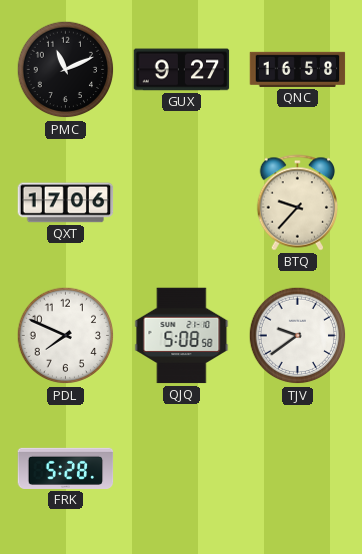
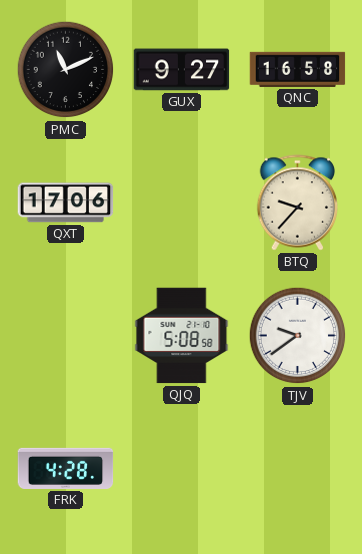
PDL: 7:49 -> none (66, 336)
FRK: 5:28 -> 4:28 (66, 468)
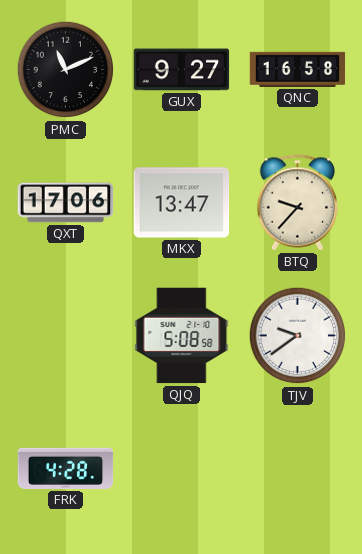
MKX: none -> 13:47 (182, 203)
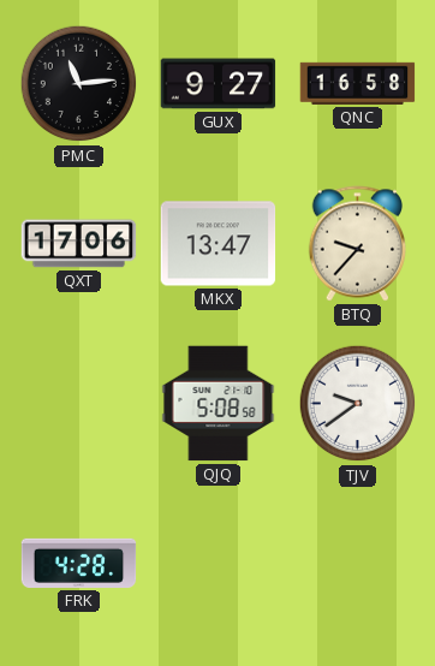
PMC: 11:11 -> 11:14 (79, 84)
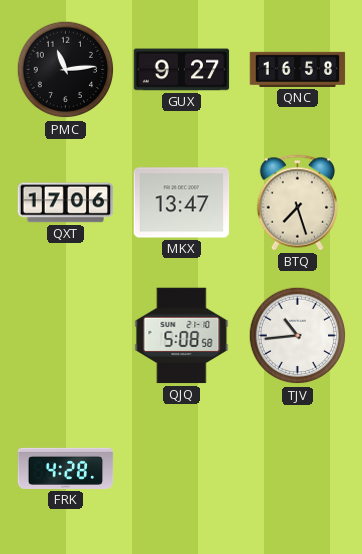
BTQ: 9:37 -> 7:27 (298, 203)
TJV: 9:39 -> 10:44 (298, 336)
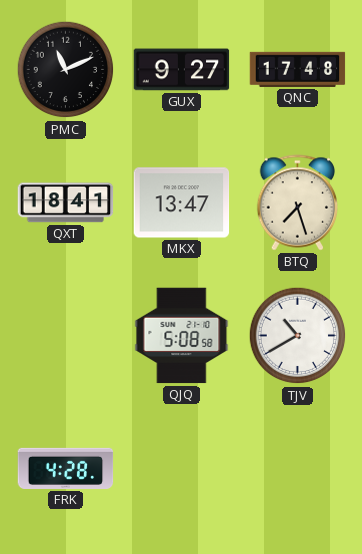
PMC: 11:14 -> 11:11 (66, 70)
QNC: 16:58 -> 17:48 (298, 69)
QXT: 17:06 -> 18:41 (66, 203)
TJV: 10:44 -> 10:40 (298, 336)
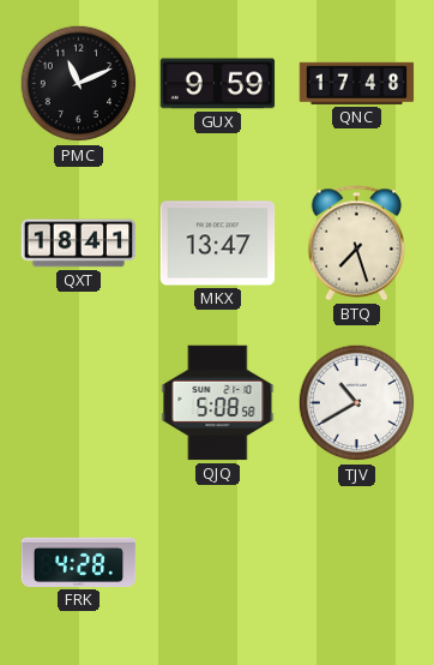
GUX: 9:27 -> 9:59 (218, 84)
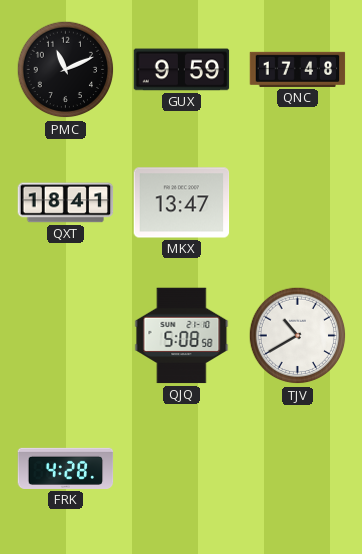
BTQ: 7:27 -> none (357, 244)
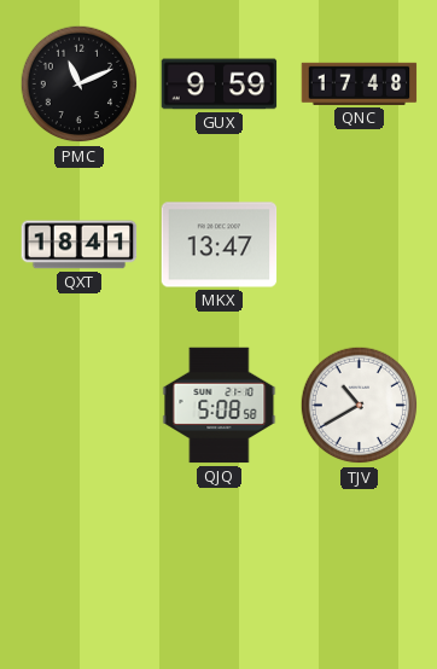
FRK: 4:28 -> none (66, 468)
